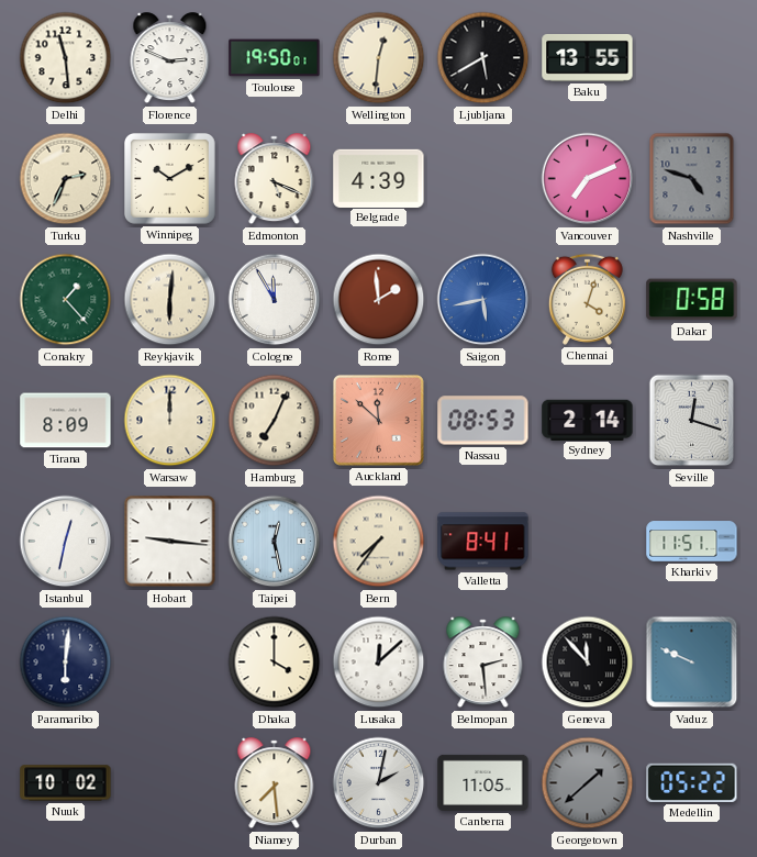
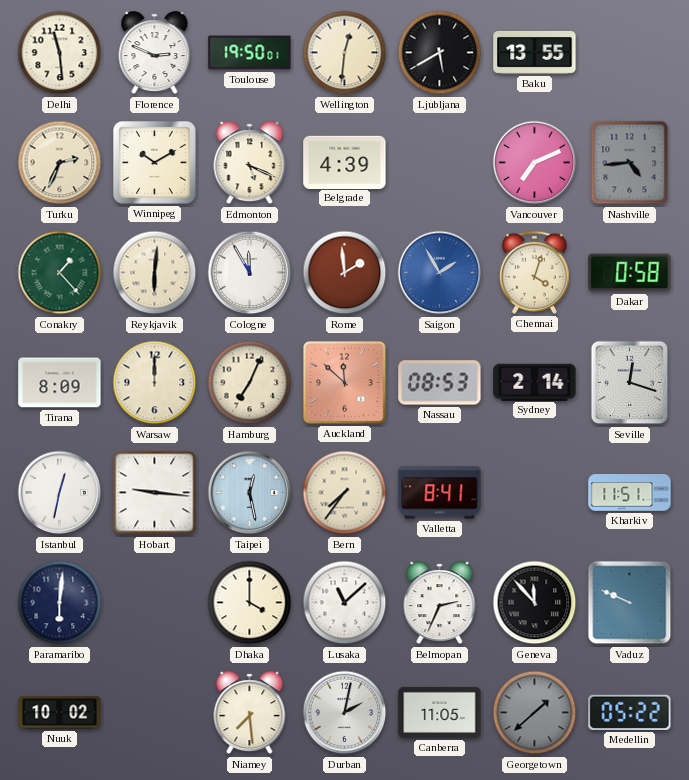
Nashville: 4:48 -> 4:44 (630, 163)
Saigon: 5:43 -> 1:55 (440, 273)
Lusaka: 12:08 -> 11:08 (345, 603)
Belmopan: 2:29 -> 2:34 (440, 603)
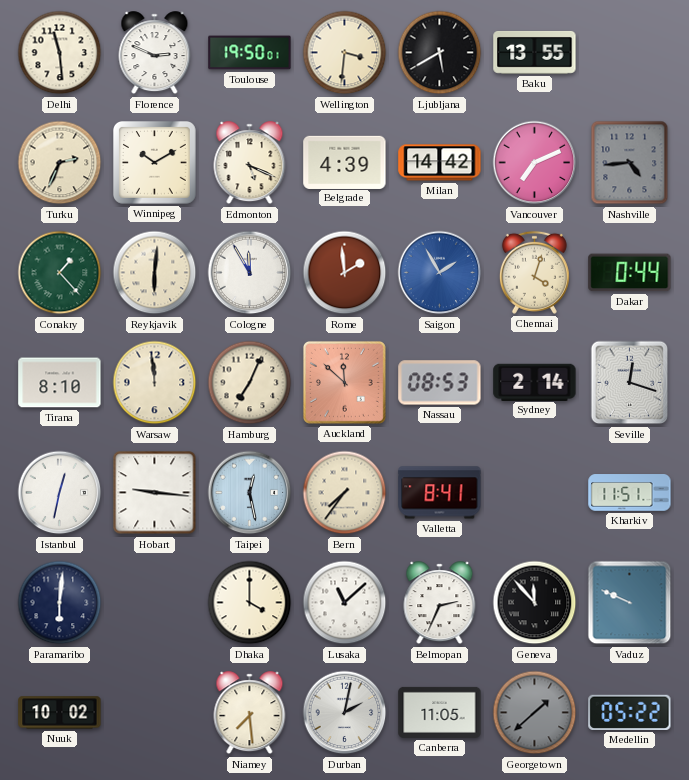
Wellington: 12:31 -> 3:31 (345, 53)
Milan: none -> 14:42 (440, 163)
Dakar: 0:58 -> 0:44 (630, 273)
Tirana: 8:09 -> 8:10 (60, 383)
Warsaw: 12:00 -> 11:59 (155, 383)
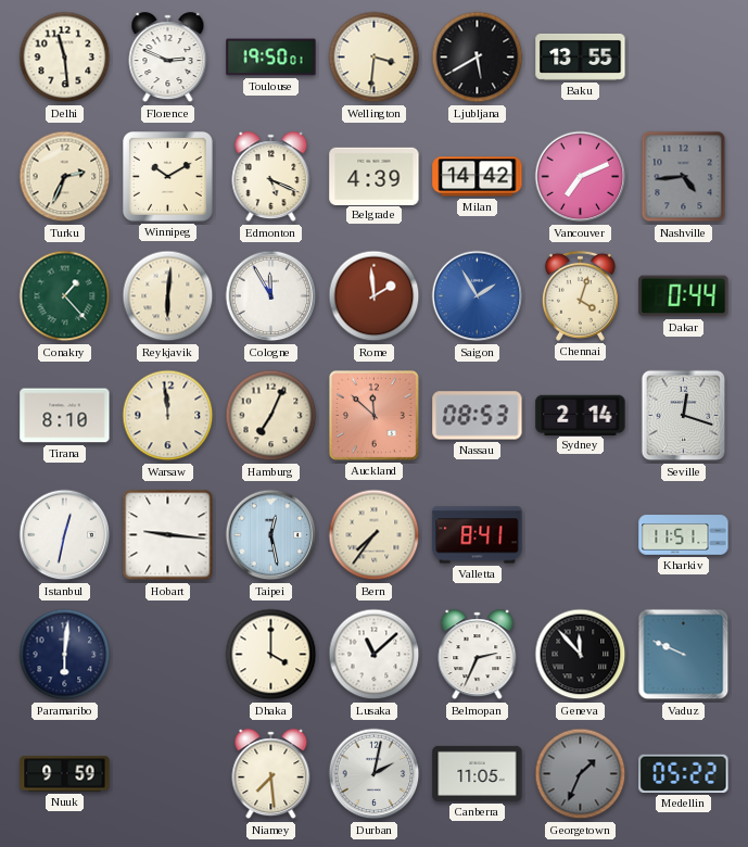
Nuuk: 10:02 -> 9:59 (65, 774)
Georgetown: 1:38 -> 1:34 (581, 774)
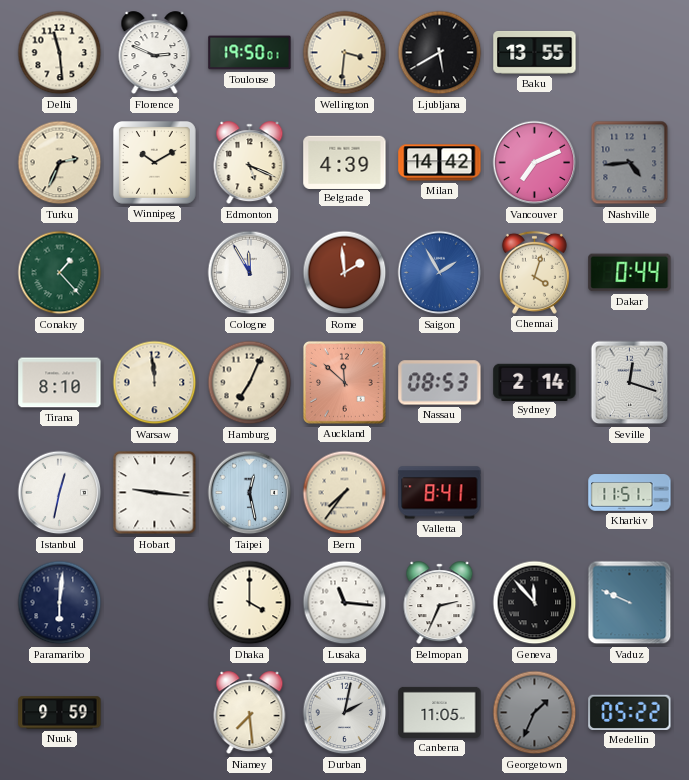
Reykjavik: 6:01 -> none (168, 296)
Lusaka: 11:08 -> 11:16 (345, 603)
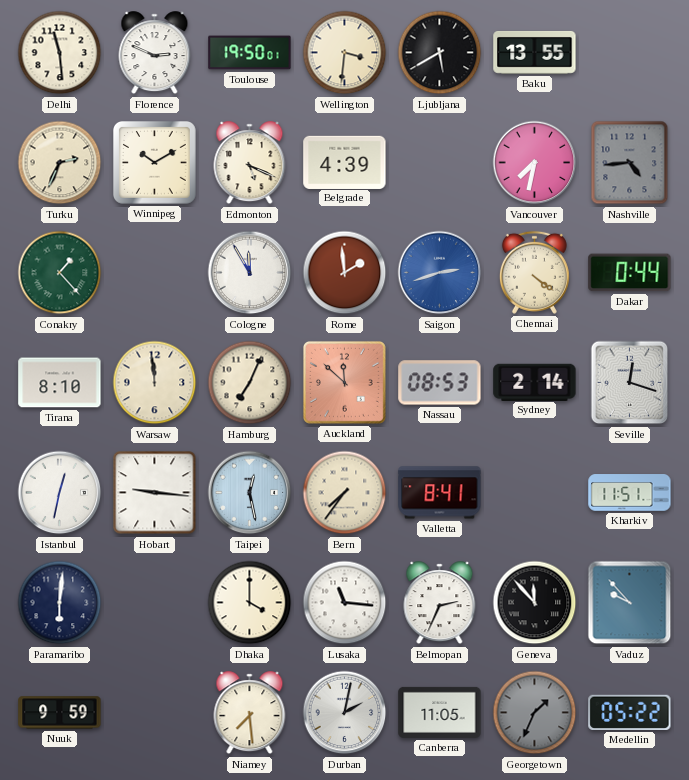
Milan: 14:42 -> none (440, 163)
Vancouver: 7:11 -> 7:32 (535, 163)
Saigon: 1:55 -> 2:42 (440, 273)
Chennai: 4:03 -> 4:21 (534, 272)
Vaduz: 9:49 -> 9:53 (630, 603)
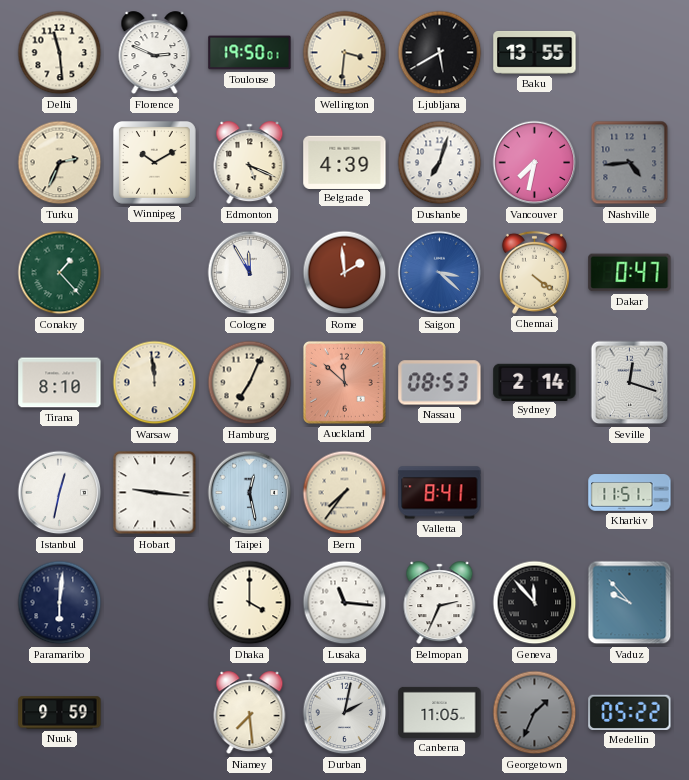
Dushanbe: none -> 7:03 (440, 163)
Saigon: 2:42 -> 3:22 (440, 273)
Dakar: 0:44 -> 0:47 (630, 273)
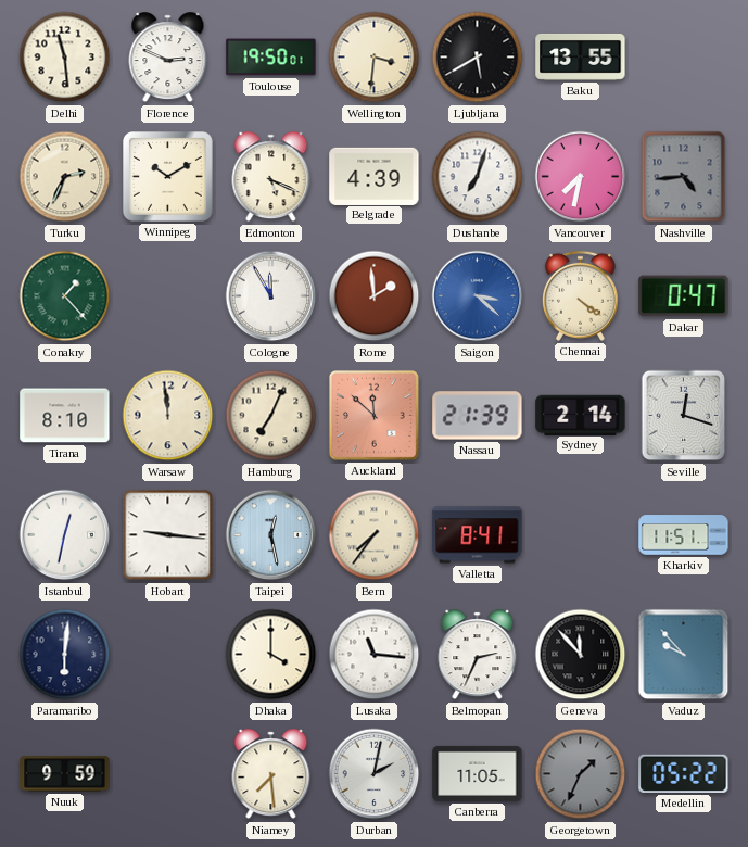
Nassau: 08:53 -> 21:39 (478, 416)
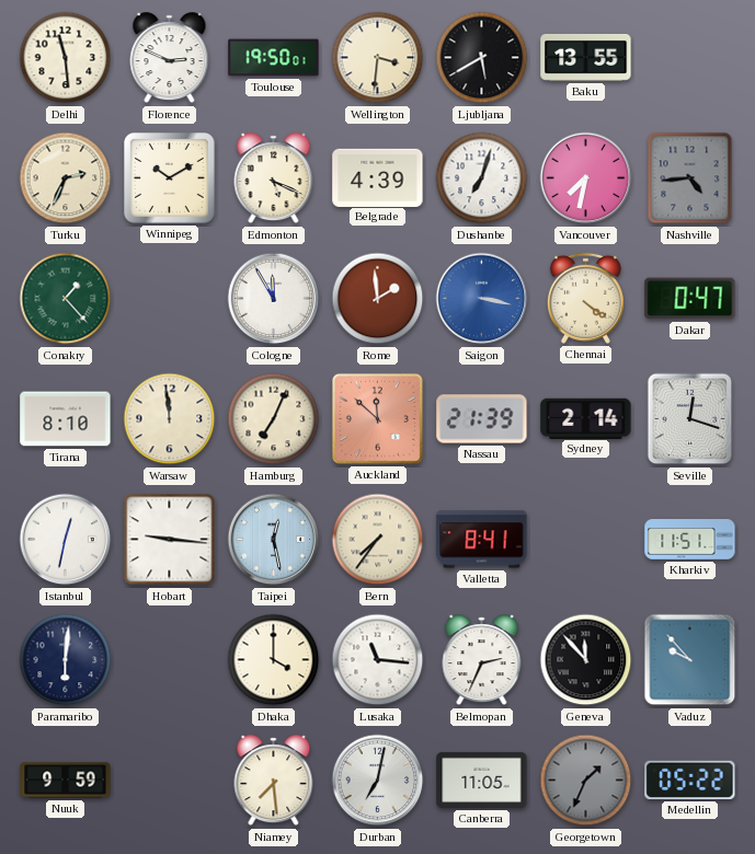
Saigon: 3:22 -> 3:17 (482, 299)
Durban: 2:02 -> 7:02 (378, 781)
